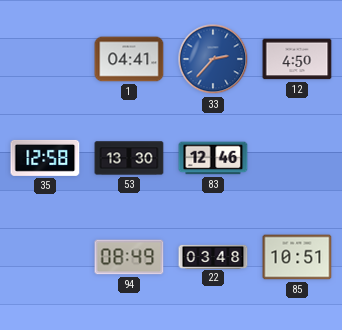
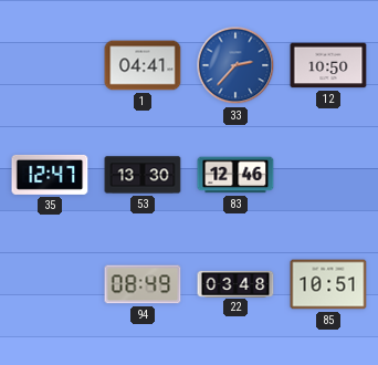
12: 4:50 -> 10:50 (328, 65)
35: 12:58 -> 12:47 (50, 175)
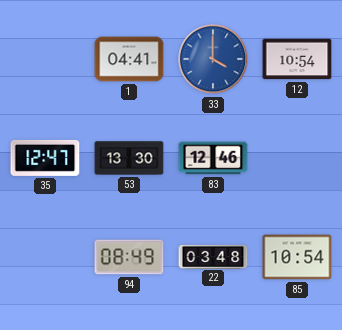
33: 2:37 -> 4:00 (213, 59)
12: 10:50 -> 10:54 (297, 59)
85: 10:51 -> 10:54 (297, 257)
